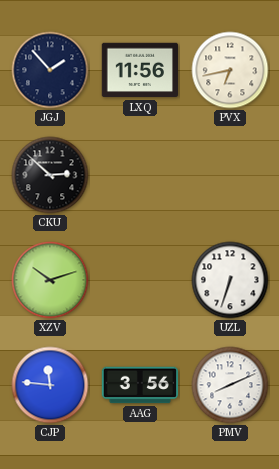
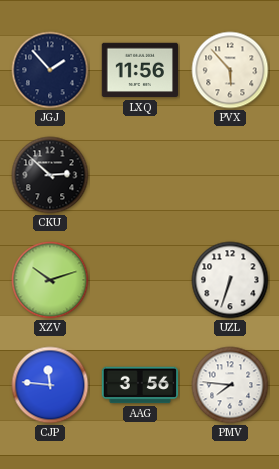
PVX: 6:43 -> 5:53 (230, 70)
PMV: 8:11 -> 7:46 (230, 385)
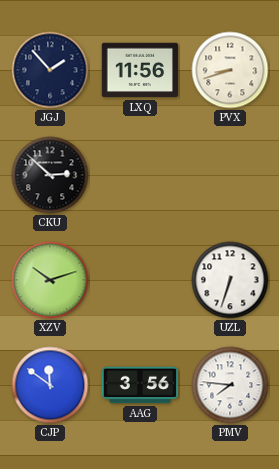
PVX: 5:53 -> 8:42 (230, 70)
CJP: 11:46 -> 11:51 (50, 385)
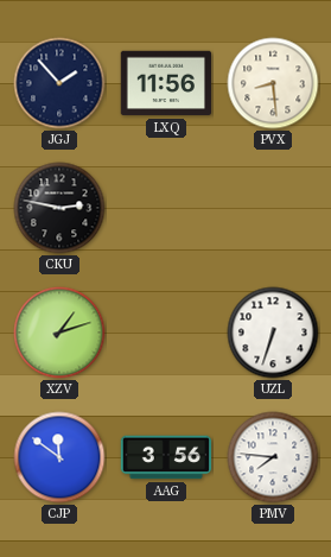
PVX: 8:42 -> 8:29 (273, 83)
CKU: 2:52 -> 2:47 (59, 208)
XZV: 10:12 -> 1:12 (59, 333)
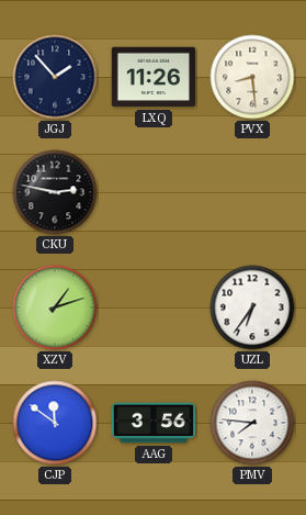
LXQ: 11:56 -> 11:26 (154, 77)
UZL: 6:33 -> 6:36 (252, 307)
